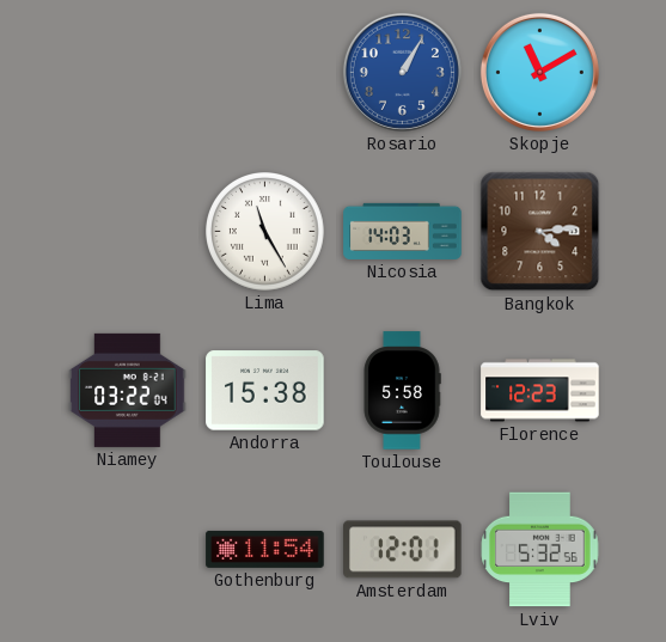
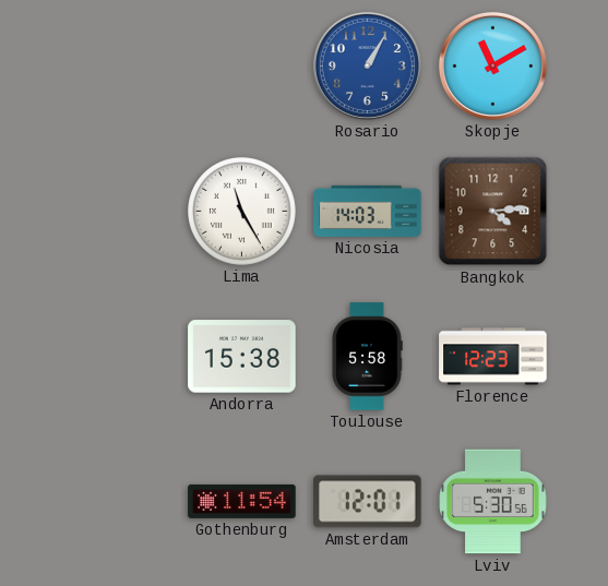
Niamey: 03:22 -> none (128, 390)
Lviv: 5:32 -> 5:30 (493, 502)
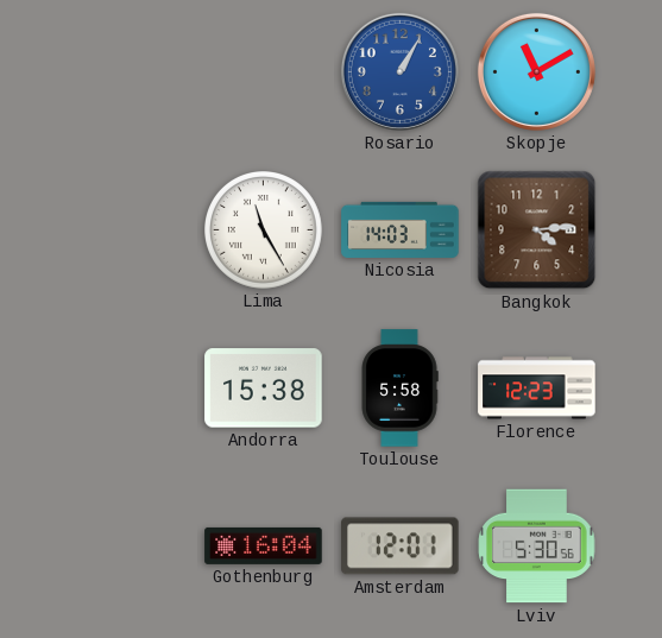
Gothenburg: 11:54 -> 16:04 (264, 545)
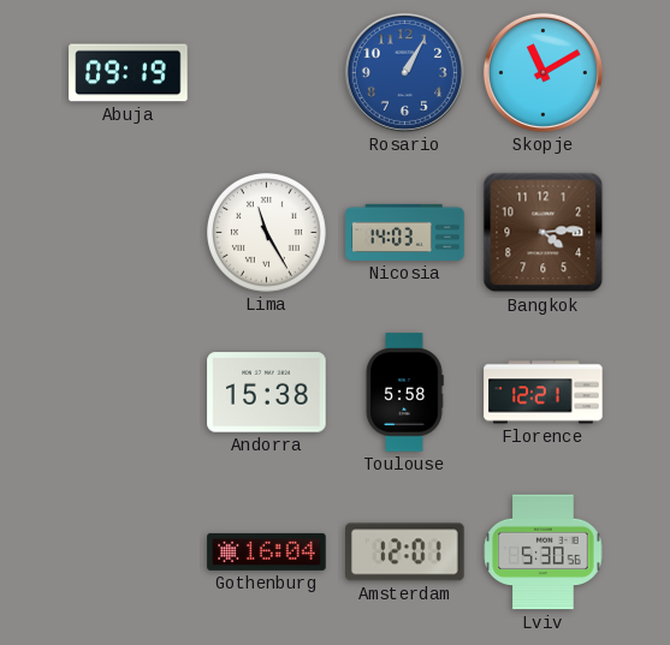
Abuja: none -> 09:19 (129, 73)
Florence: 12:23 -> 12:21 (544, 393)
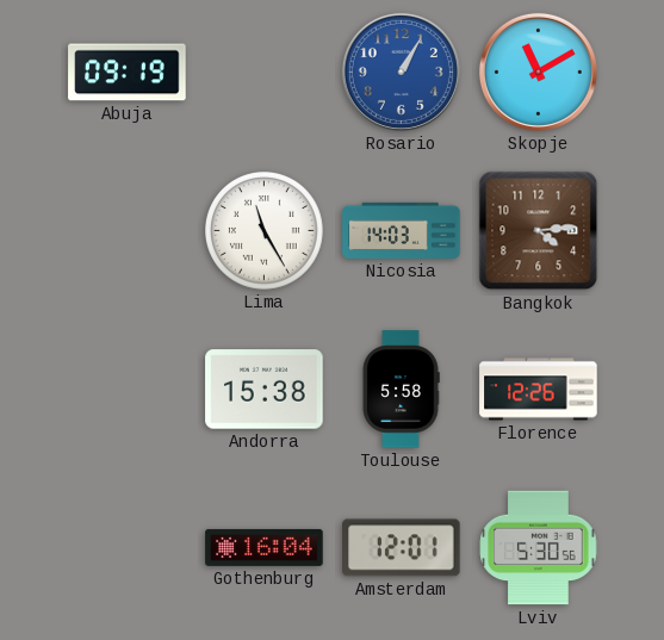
Florence: 12:21 -> 12:26 (539, 390)
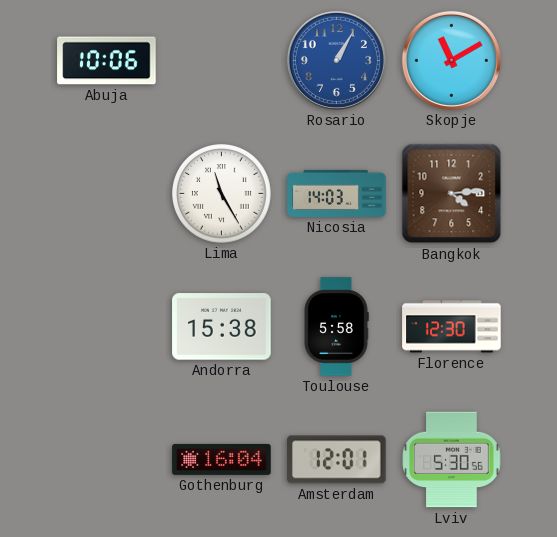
Abuja: 09:19 -> 10:06 (107, 61)
Florence: 12:26 -> 12:30 (452, 327)
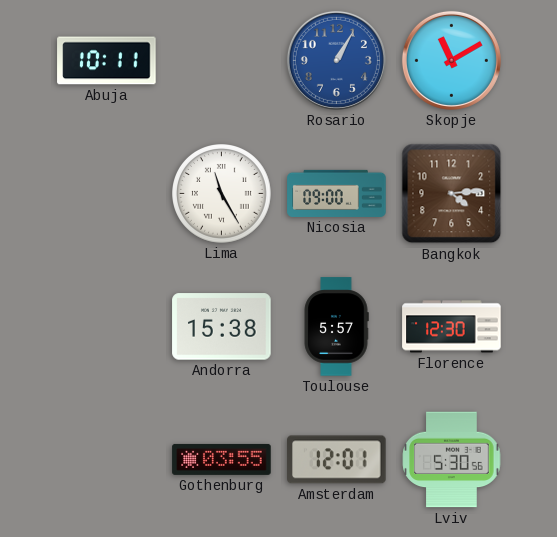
Abuja: 10:06 -> 10:11 (107, 61)
Nicosia: 14:03 -> 09:00 (337, 193)
Toulouse: 5:58 -> 5:57 (336, 327)
Gothenburg: 16:04 -> 03:55 (222, 459)
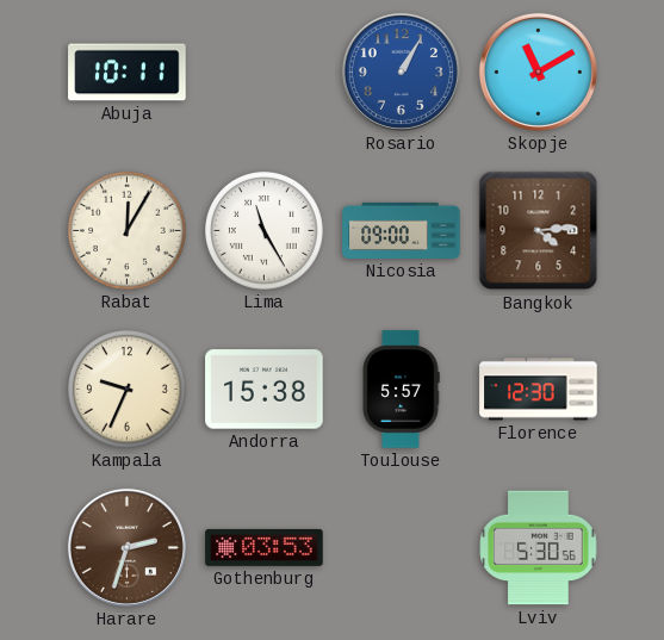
Rabat: none -> 12:05 (128, 231)
Kampala: none -> 9:34 (128, 390)
Harare: none -> 2:33 (126, 547)
Gothenburg: 03:55 -> 03:53 (265, 547)
Amsterdam: 12:01 -> none (337, 460)
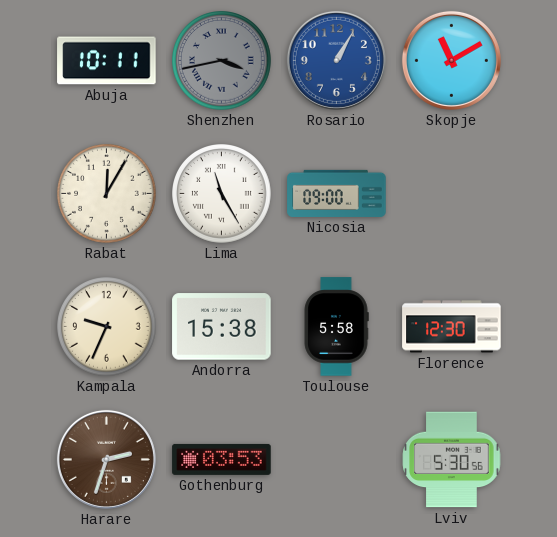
Shenzhen: none -> 3:43 (222, 61)
Bangkok: 4:14 -> none (539, 231)
Toulouse: 5:57 -> 5:58 (336, 327)
